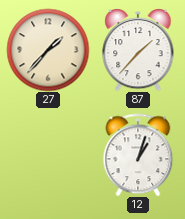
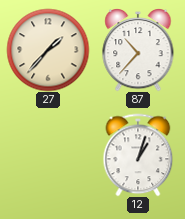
87: 1:37 -> 10:37 (138, 50)
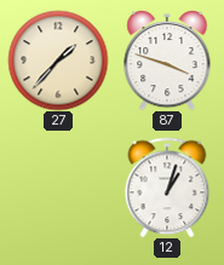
87: 10:37 -> 3:48 (167, 61)
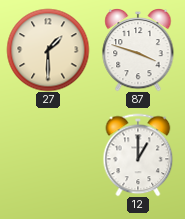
27: 1:37 -> 1:30 (48, 50)
12: 1:03 -> 1:00 (138, 155)
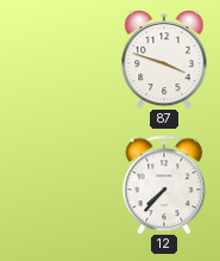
27: 1:30 -> none (48, 50)
12: 1:00 -> 7:37 (164, 185)
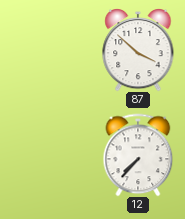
87: 3:48 -> 3:52 (138, 50)
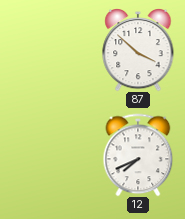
12: 7:37 -> 7:41 (138, 155)
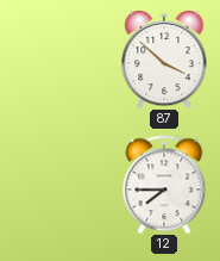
12: 7:41 -> 7:45 (164, 185)
